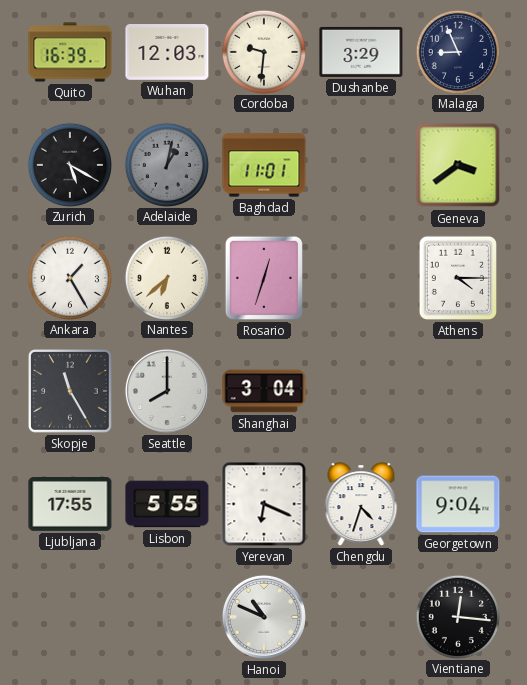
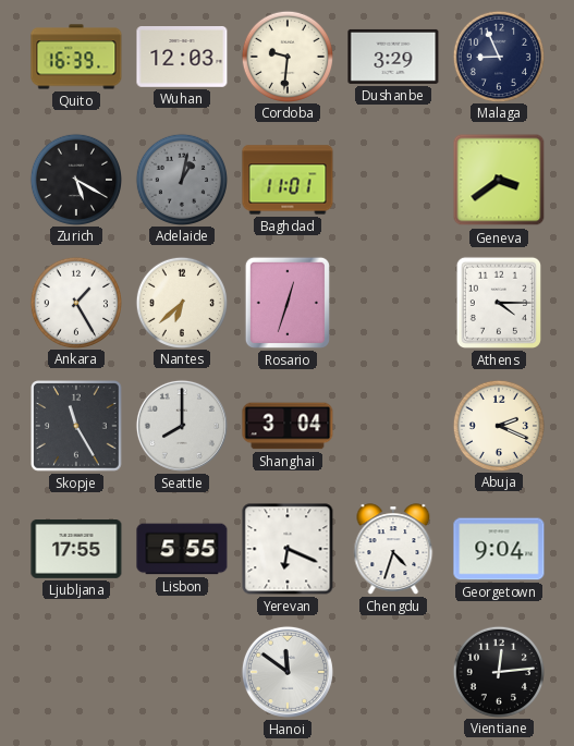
Abuja: none -> 2:19 (498, 425)
Hanoi: 10:49 -> 11:51 (288, 672)
Vientiane: 12:16 -> 12:14 (498, 671)
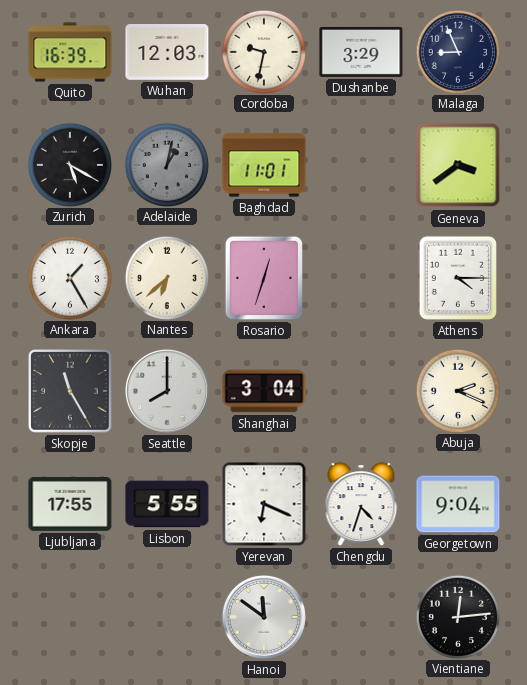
Cordoba: 9:31 -> 9:32 (263, 51)
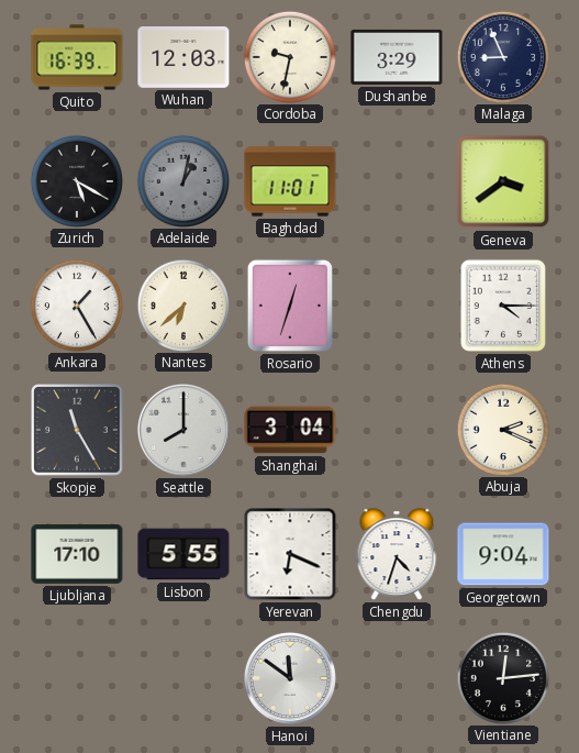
Ljubljana: 17:55 -> 17:10 (77, 555)
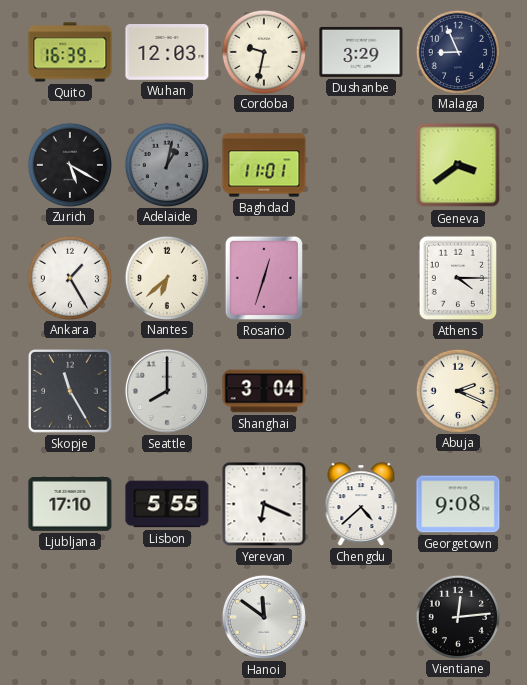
Chengdu: 4:33 -> 4:38 (361, 504)
Georgetown: 9:04 -> 9:08 (458, 504)
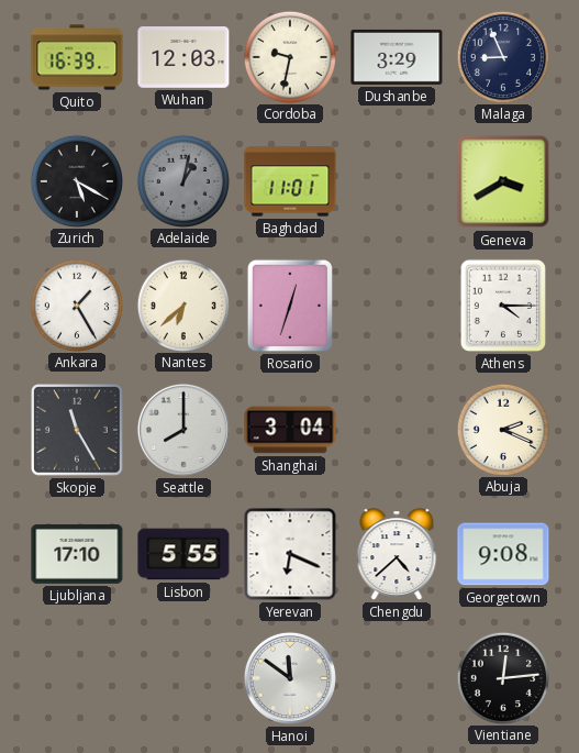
Geneva: 3:39 -> 3:40 (503, 181)
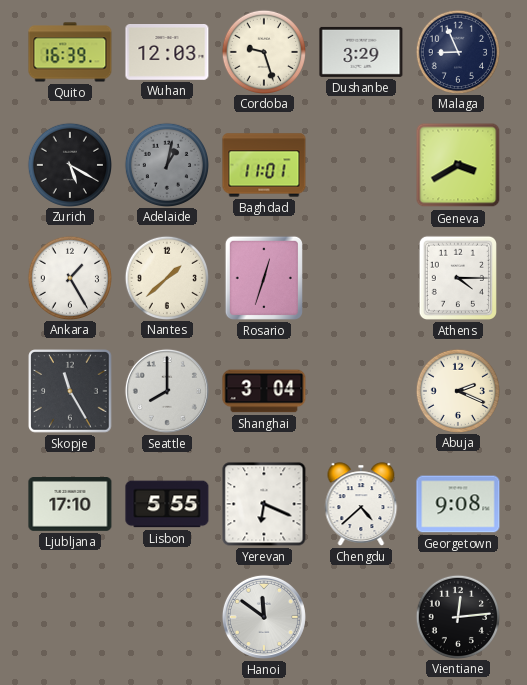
Cordoba: 9:32 -> 9:27 (263, 51)
Nantes: 6:38 -> 1:38 (166, 277)
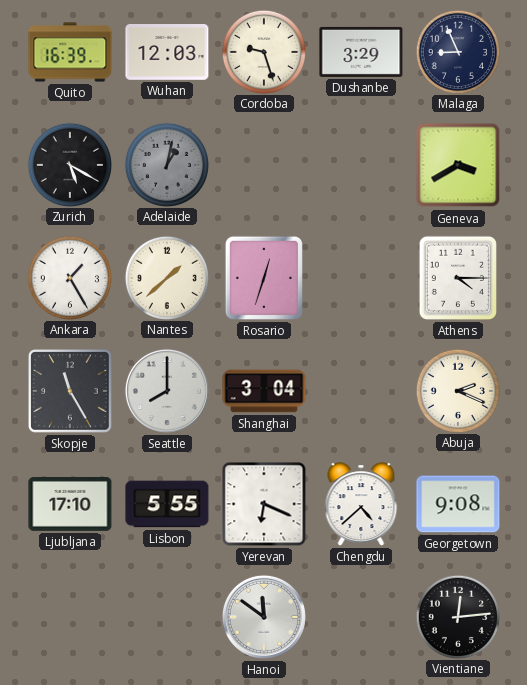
Baghdad: 11:01 -> none (264, 165)
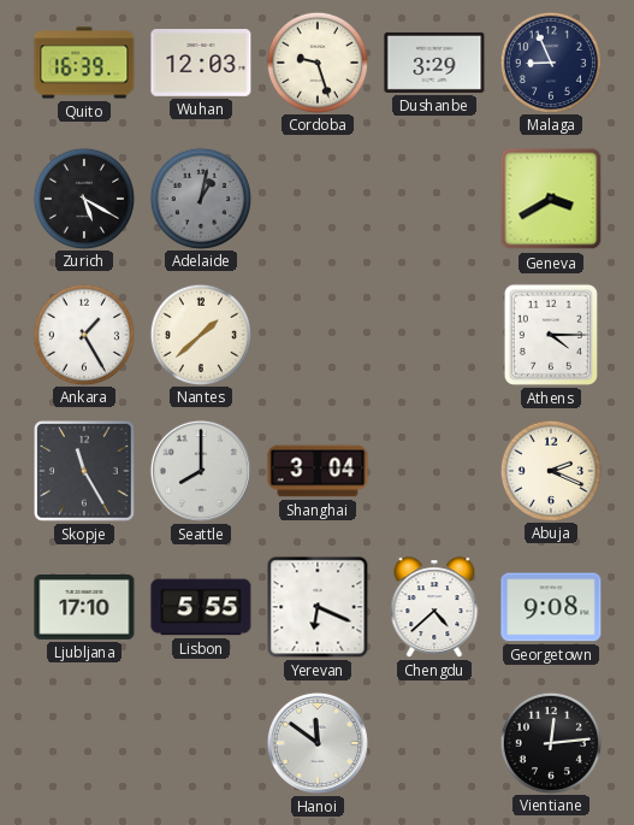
Rosario: 12:33 -> none (264, 278)
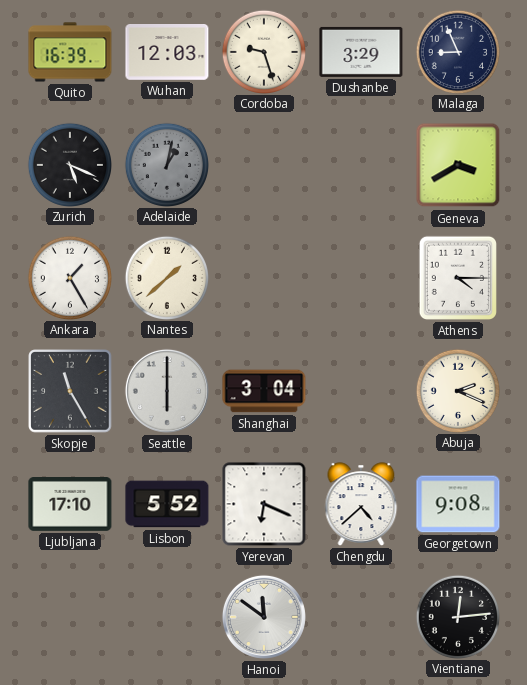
Zurich: 5:20 -> 5:19 (69, 164)
Seattle: 8:00 -> 6:00 (167, 391)
Lisbon: 5:55 -> 5:52 (167, 504)
